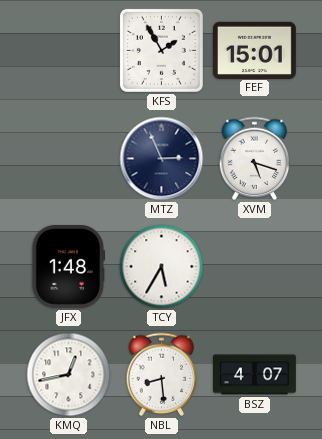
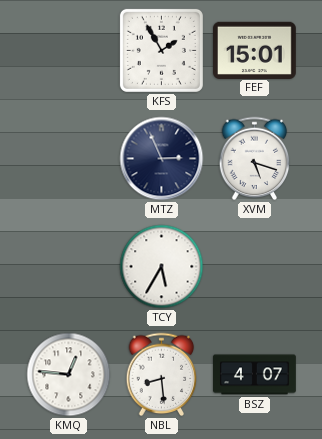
JFX: 1:48 -> none (68, 267)
KMQ: 12:43 -> 12:46 (69, 375)
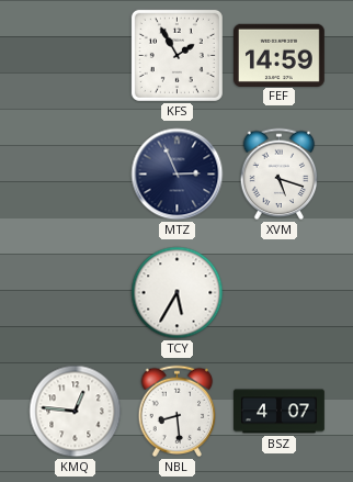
FEF: 15:01 -> 14:59 (280, 55)
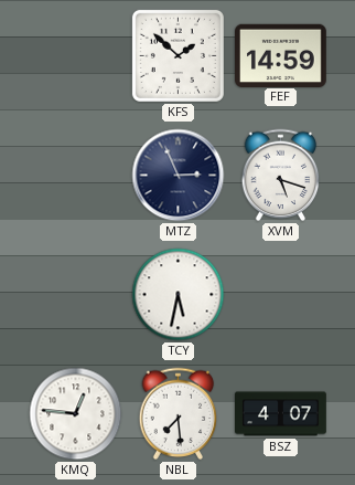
KFS: 1:55 -> 1:52 (177, 55)
TCY: 5:35 -> 5:32 (179, 295)
NBL: 8:29 -> 7:29 (179, 414)
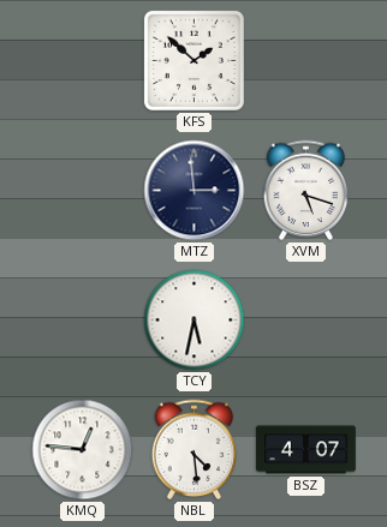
FEF: 14:59 -> none (281, 55)
MTZ: 2:56 -> 2:59 (195, 191)
NBL: 7:29 -> 4:29 (195, 450)
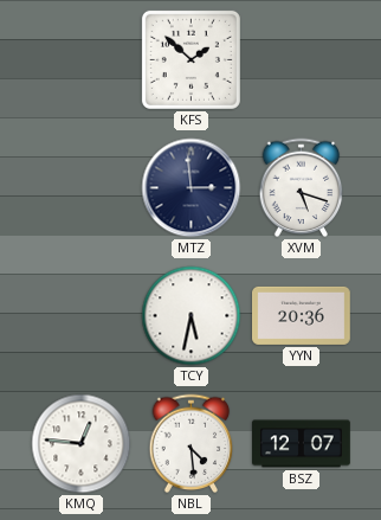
YYN: none -> 20:36 (302, 315)
BSZ: 4:07 -> 12:07 (302, 444)
